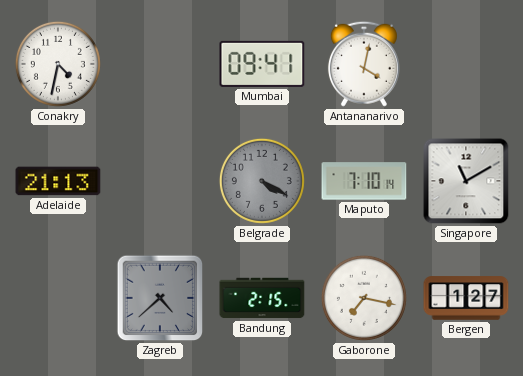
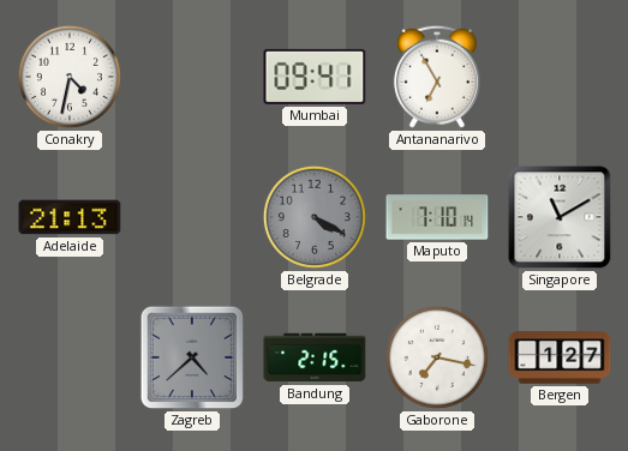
Antananarivo: 4:02 -> 6:55 (437, 77)
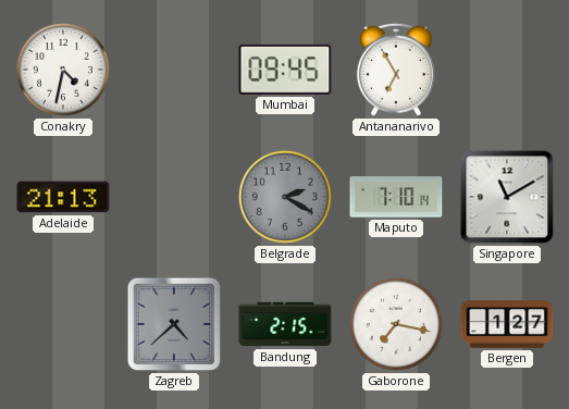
Mumbai: 09:41 -> 09:45 (285, 70)
Belgrade: 4:20 -> 2:20 (285, 197)
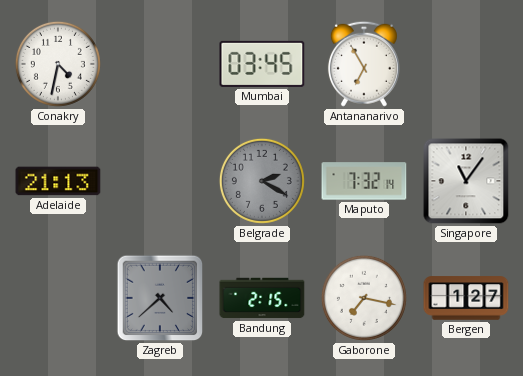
Mumbai: 09:45 -> 03:45 (262, 64)
Maputo: 7:10 -> 7:32 (364, 181)
Singapore: 11:10 -> 11:06 (466, 181)
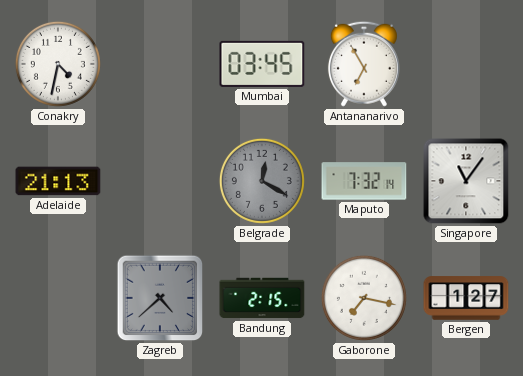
Belgrade: 2:20 -> 12:20 (262, 181)
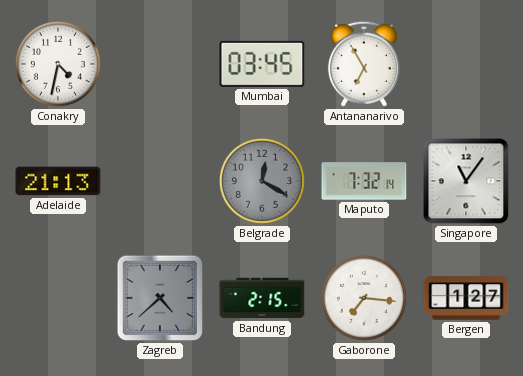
Gaborone: 7:17 -> 7:16 (364, 298)
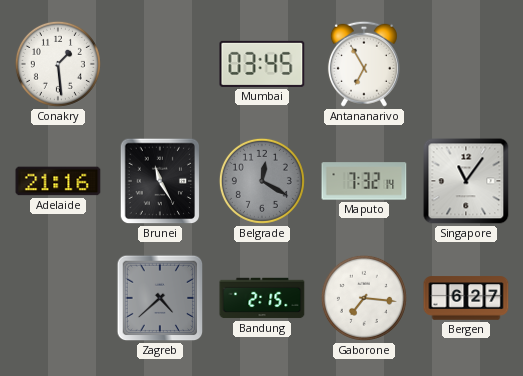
Conakry: 4:32 -> 1:29 (58, 64)
Adelaide: 21:13 -> 21:16 (58, 181)
Brunei: none -> 11:25 (160, 181)
Bergen: 1:27 -> 6:27 (466, 298)
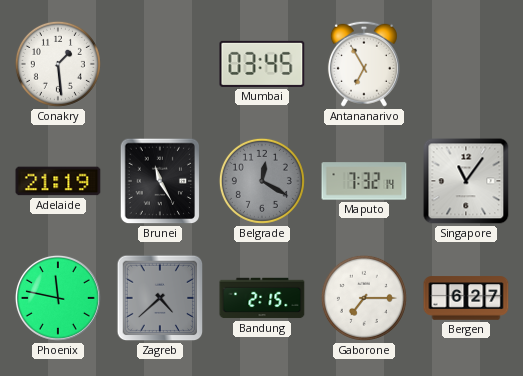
Adelaide: 21:16 -> 21:19 (58, 181)
Phoenix: none -> 11:47 (58, 298)
Gaborone: 7:16 -> 7:15 (364, 298)
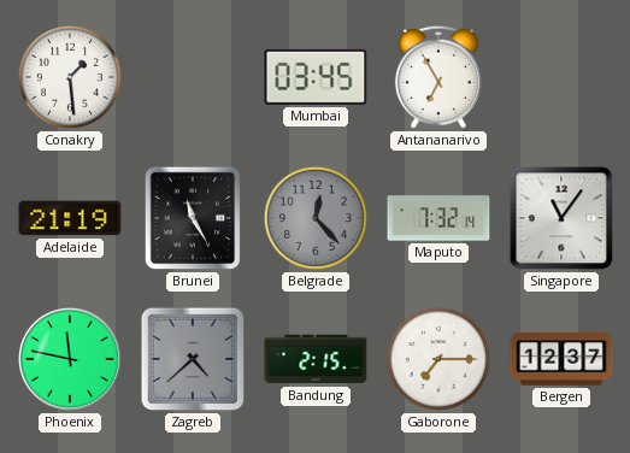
Belgrade: 12:20 -> 12:23 (316, 218)
Bergen: 6:27 -> 12:37 (561, 359)
